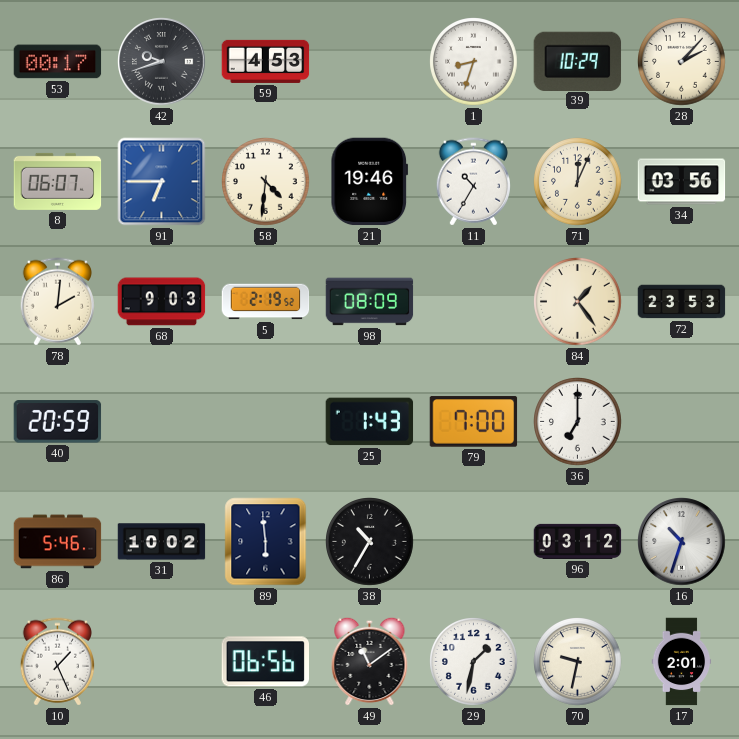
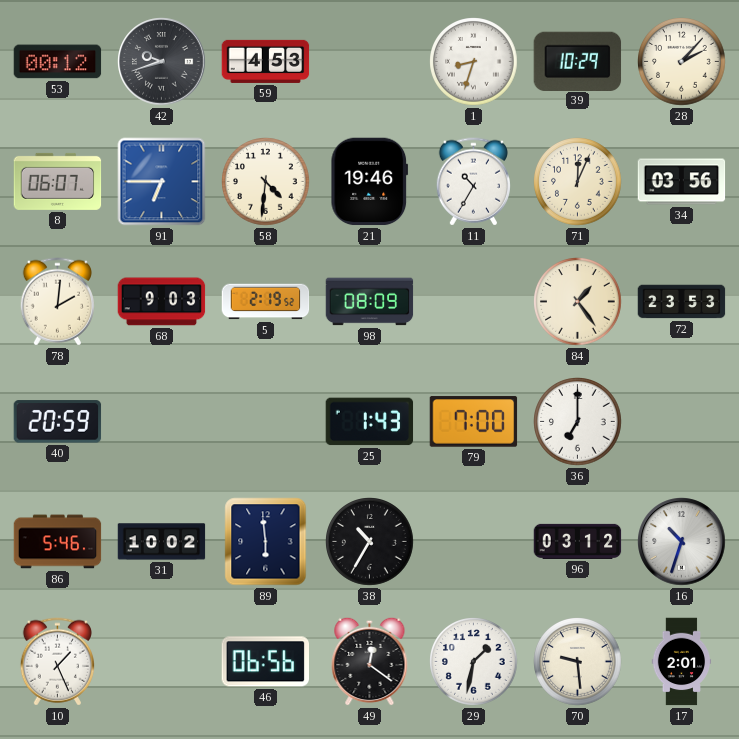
53: 00:17 -> 00:12 (58, 62)
49: 11:09 -> 12:21 (370, 661)
70: 9:32 -> 9:29 (578, 662)
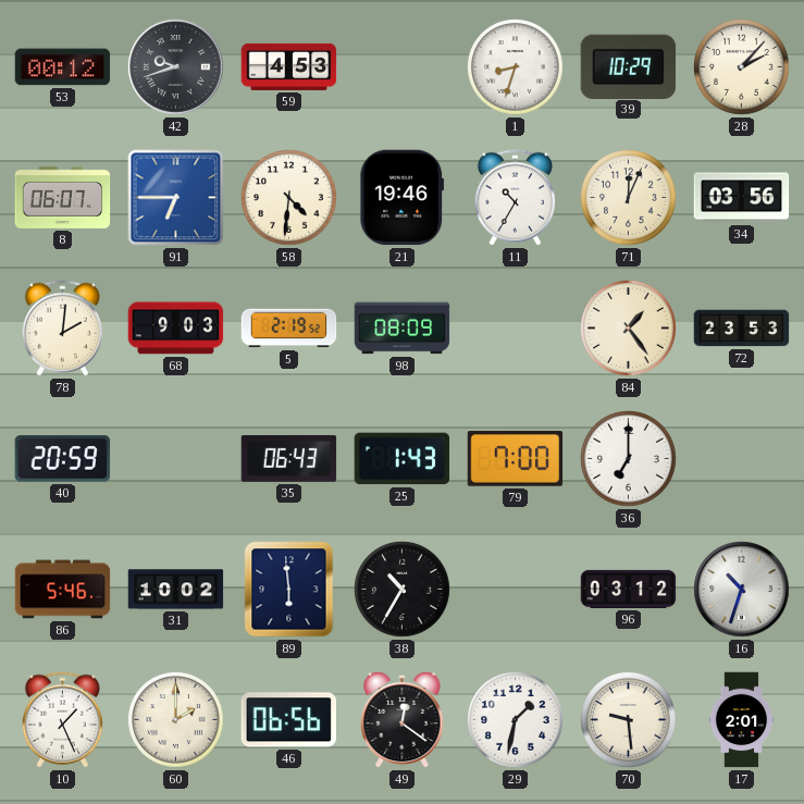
35: none -> 06:43 (289, 458)
60: none -> 2:00 (176, 720)
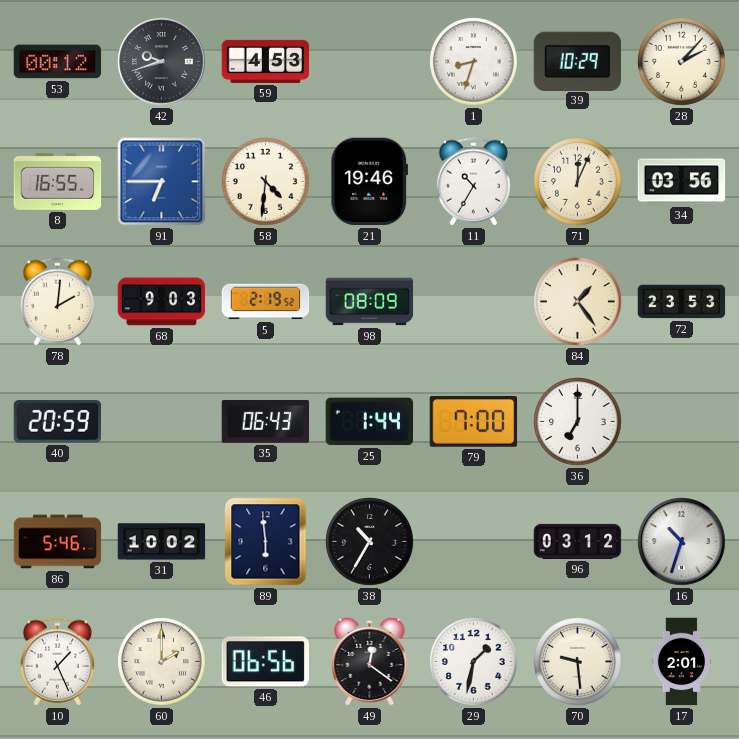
8: 06:07 -> 16:55 (58, 181)
25: 1:43 -> 1:44 (370, 422)
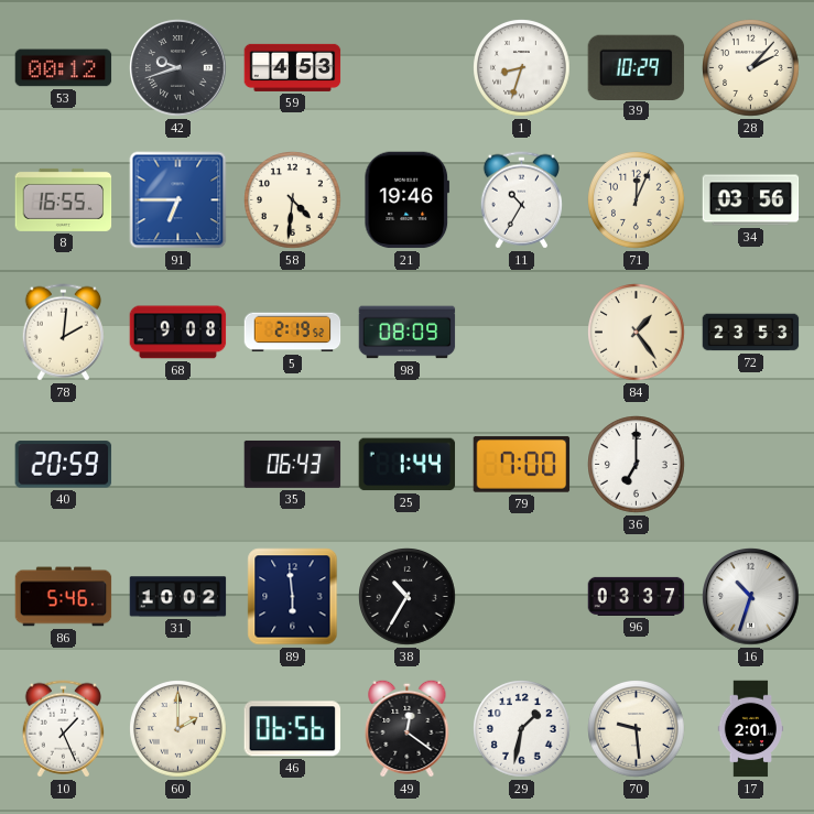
68: 9:03 -> 9:08 (178, 333)
96: 03:12 -> 03:37 (637, 596)
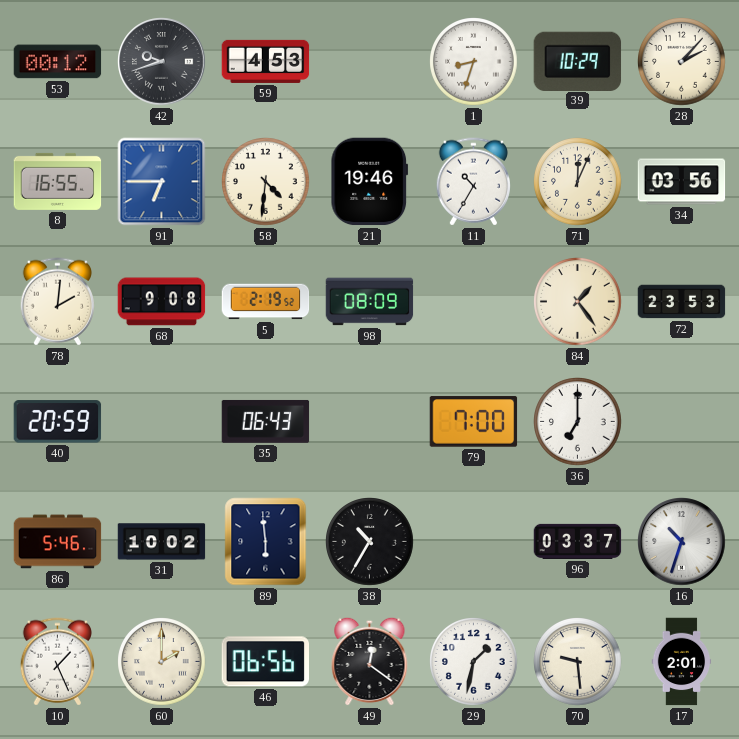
25: 1:44 -> none (408, 465)
